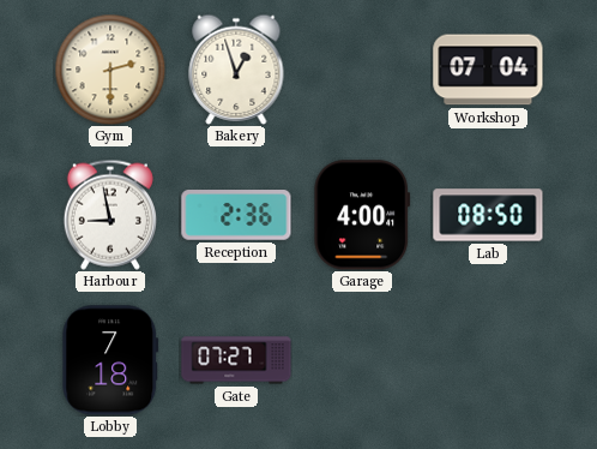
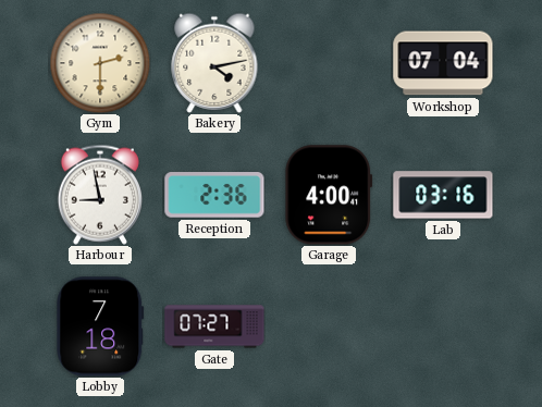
Bakery: 12:57 -> 4:13 (214, 63)
Lab: 08:50 -> 03:16 (443, 195)
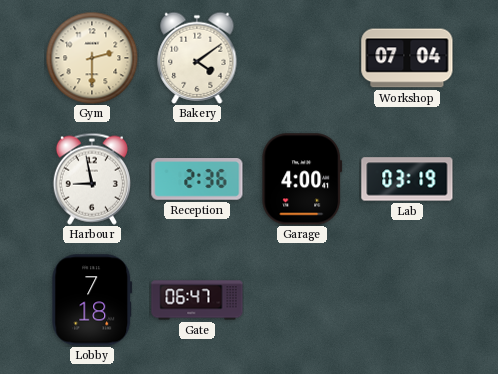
Bakery: 4:13 -> 4:09 (197, 58)
Lab: 03:16 -> 03:19 (407, 179)
Gate: 07:27 -> 06:47 (197, 300)
